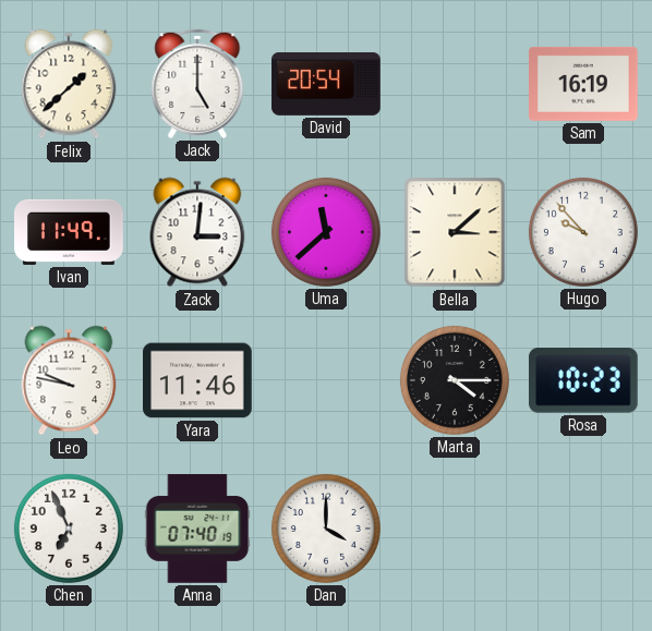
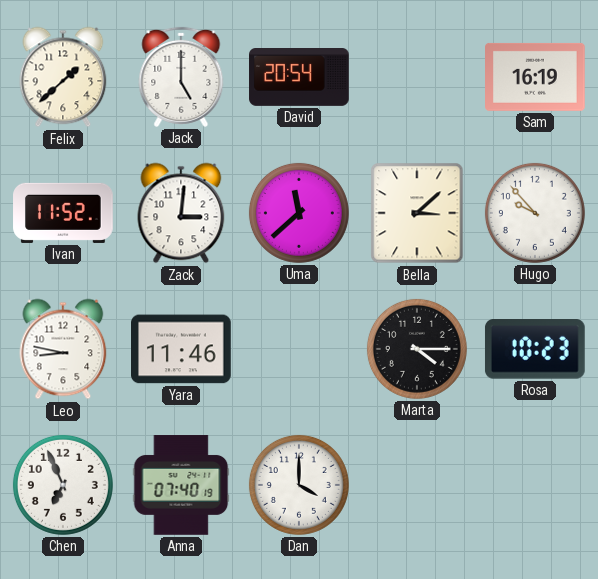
Ivan: 11:49 -> 11:52 (63, 213)
Leo: 9:47 -> 8:47 (63, 349)
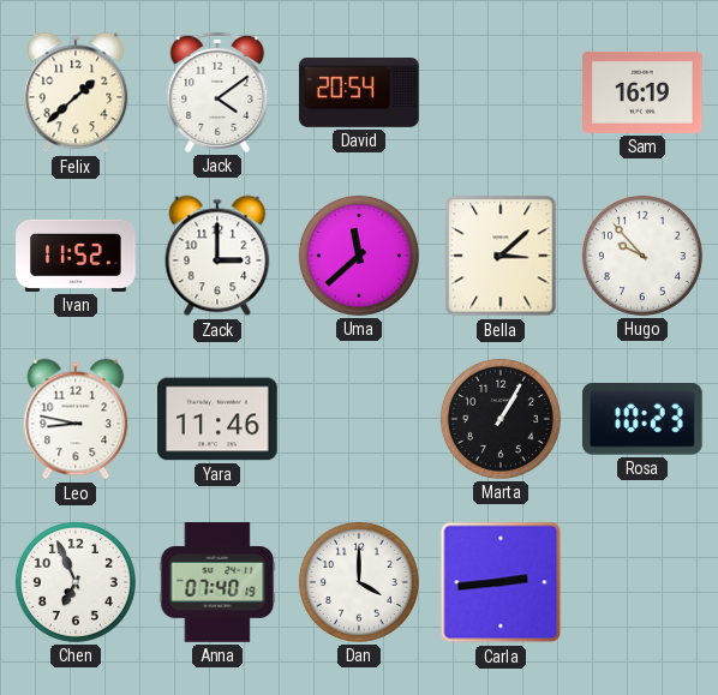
Jack: 5:00 -> 4:09 (217, 92)
Zack: 3:01 -> 3:00 (217, 256)
Marta: 4:15 -> 1:05 (501, 419)
Carla: none -> 2:44 (501, 582)
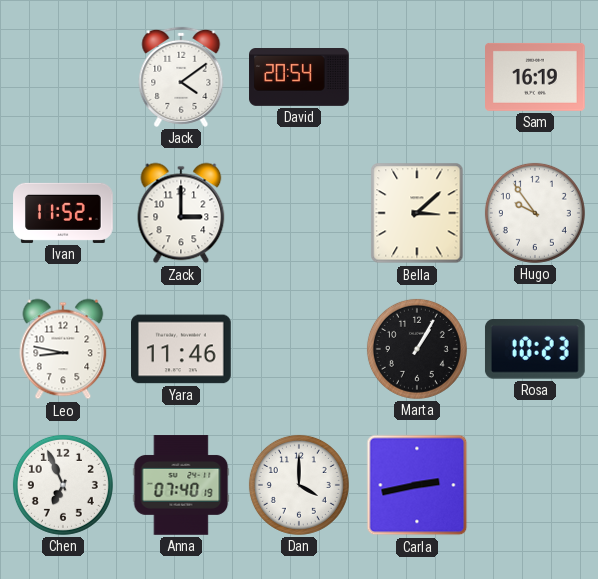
Felix: 1:38 -> none (76, 92)
Uma: 11:38 -> none (359, 256)
Hugo: 9:53 -> 9:54 (535, 213)
Carla: 2:44 -> 2:43 (417, 485)
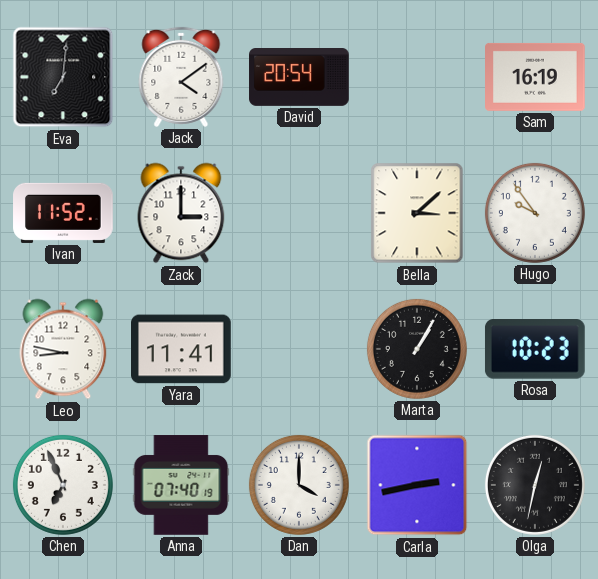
Eva: none -> 7:01 (63, 77)
Yara: 11:46 -> 11:41 (181, 349)
Olga: none -> 12:32 (535, 485)
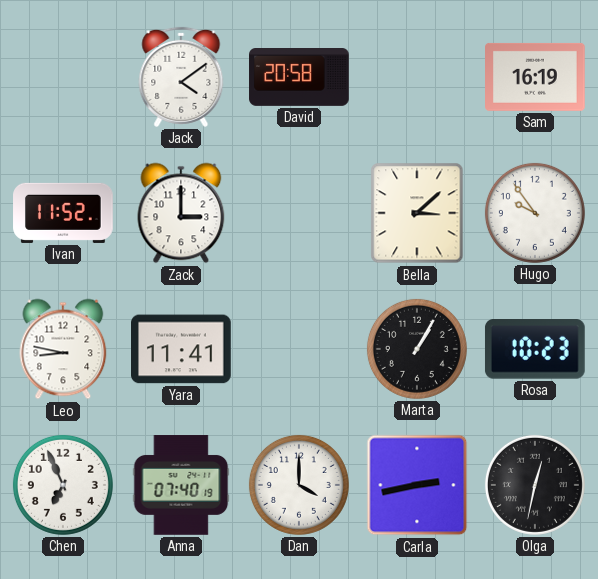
Eva: 7:01 -> none (63, 77)
David: 20:54 -> 20:58 (299, 78)
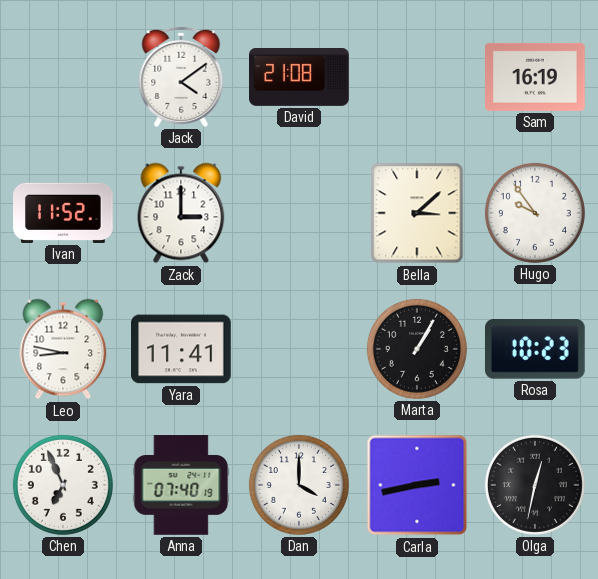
David: 20:58 -> 21:08 (299, 78)
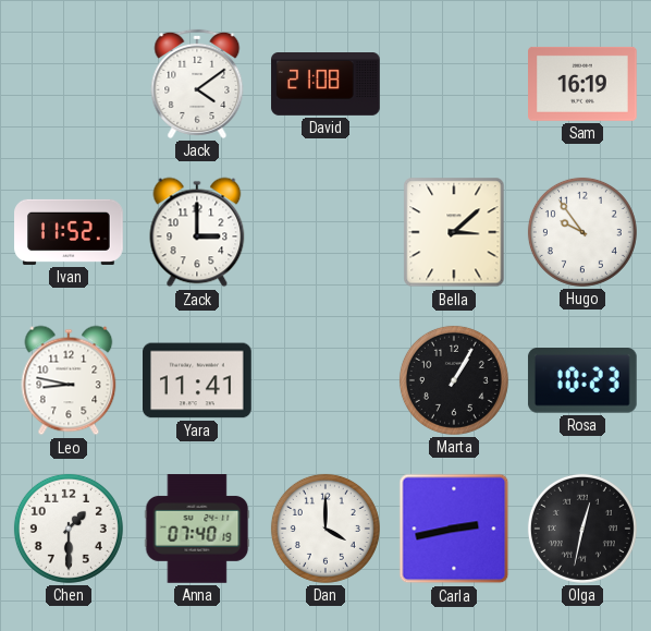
Chen: 6:56 -> 1:30 (69, 529)
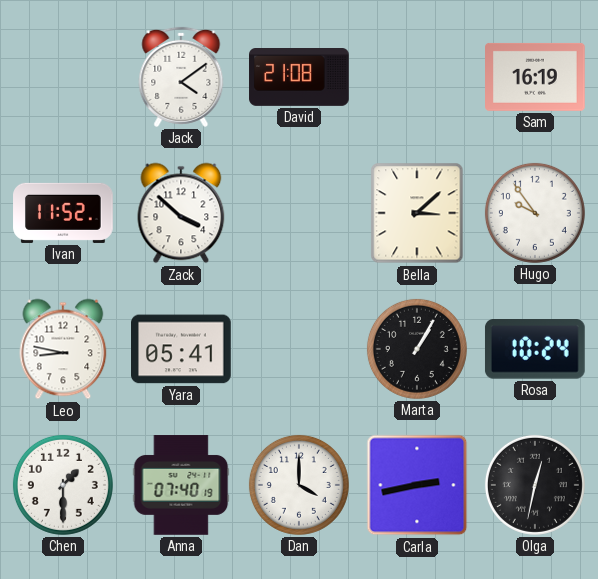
Zack: 3:00 -> 3:52 (181, 213)
Yara: 11:41 -> 05:41 (181, 349)
Rosa: 10:23 -> 10:24 (535, 350)
